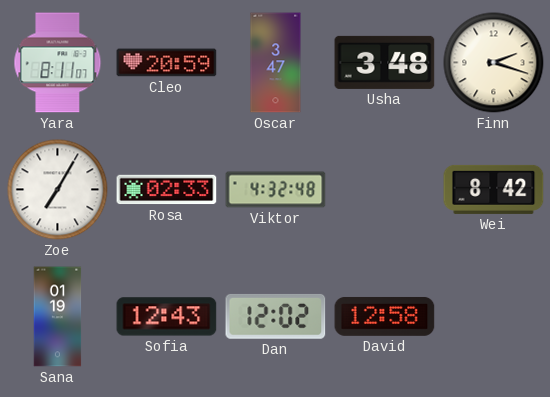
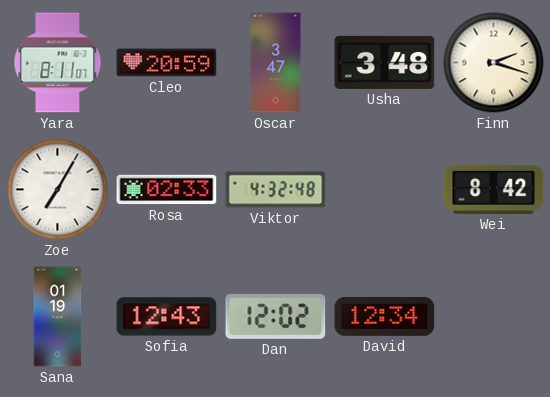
David: 12:58 -> 12:34 (385, 316)
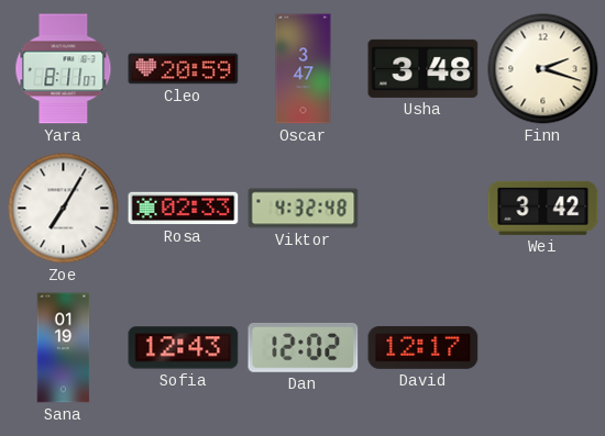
Wei: 8:42 -> 3:42 (543, 208)
David: 12:34 -> 12:17 (424, 347)
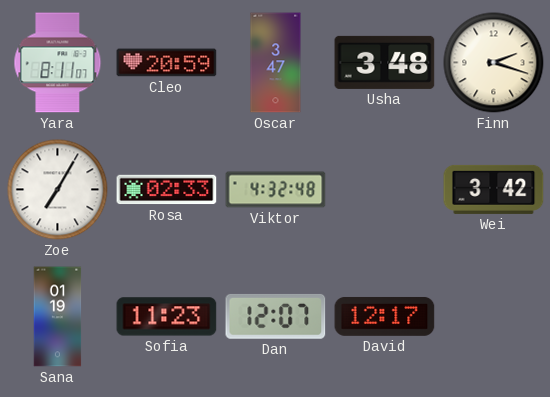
Sofia: 12:43 -> 11:23 (167, 317)
Dan: 12:02 -> 12:07 (276, 316)
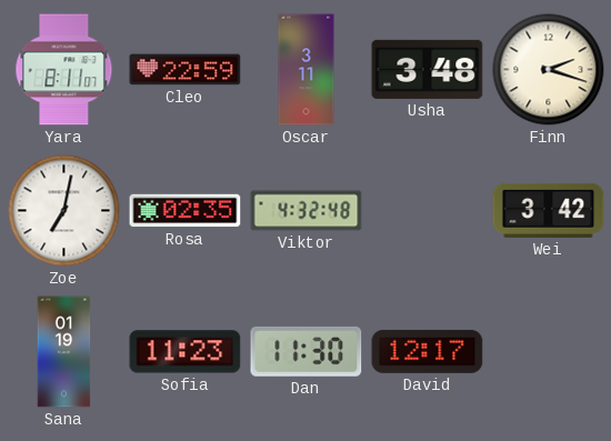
Cleo: 20:59 -> 22:59 (186, 70)
Oscar: 3:47 -> 3:11 (307, 70)
Zoe: 7:05 -> 7:02 (64, 211)
Rosa: 02:33 -> 02:35 (186, 211)
Dan: 12:07 -> 11:30 (307, 351)
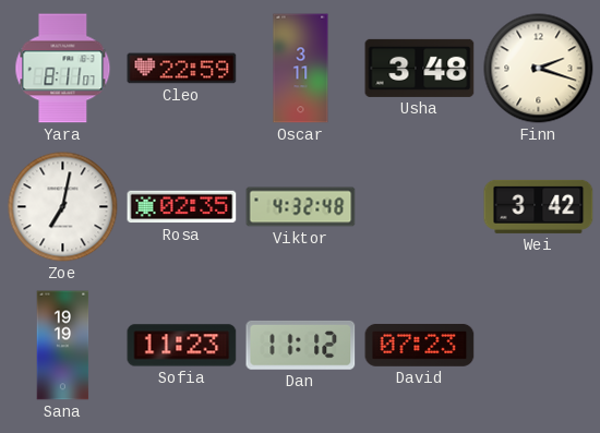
Sana: 01:19 -> 19:19 (63, 346)
Dan: 11:30 -> 11:12 (301, 345)
David: 12:17 -> 07:23 (420, 345)
